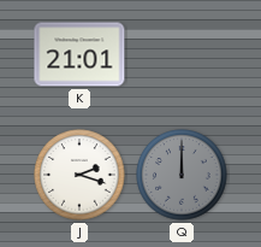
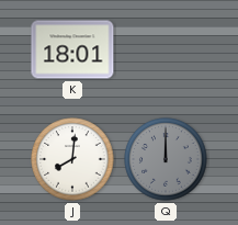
K: 21:01 -> 18:01 (72, 49)
J: 2:18 -> 8:01 (72, 159)
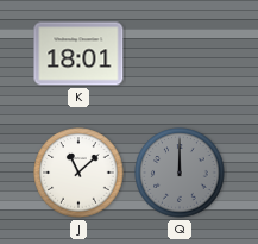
J: 8:01 -> 11:08 (78, 173)
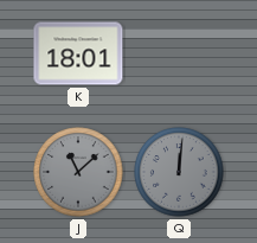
J dial: white -> grey (78, 172)
Q: 12:00 -> 12:01 (179, 172)
